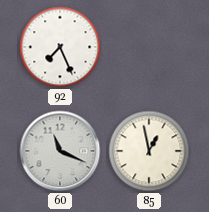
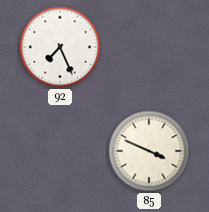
60: 11:19 -> none (60, 151)
85: 12:58 -> 3:49 (149, 151)
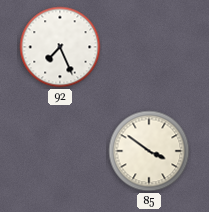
85: 3:49 -> 3:51 (149, 151)
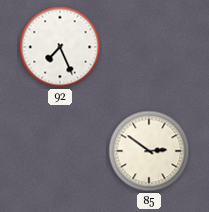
85: 3:51 -> 2:51 (149, 151)
